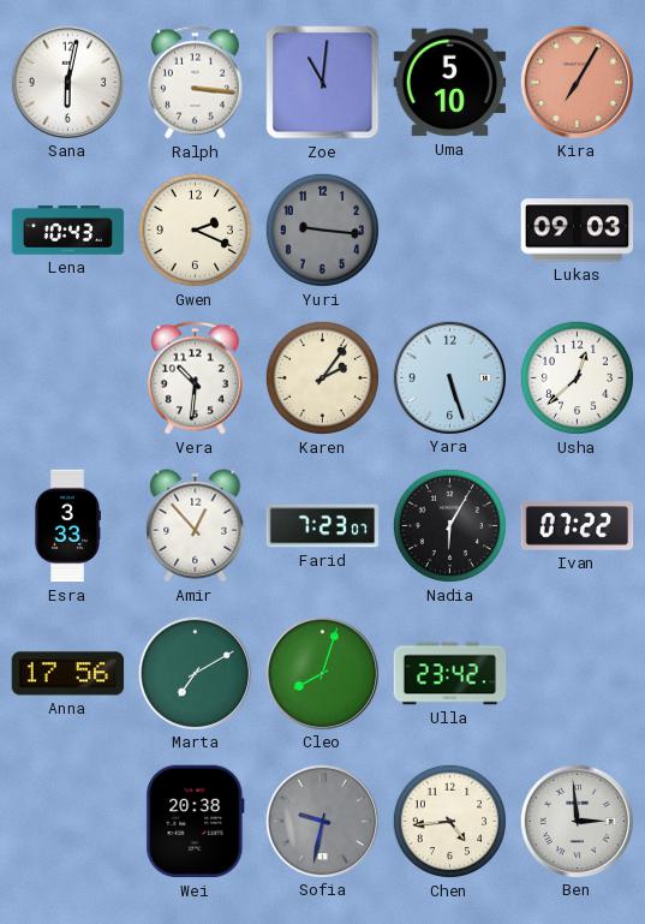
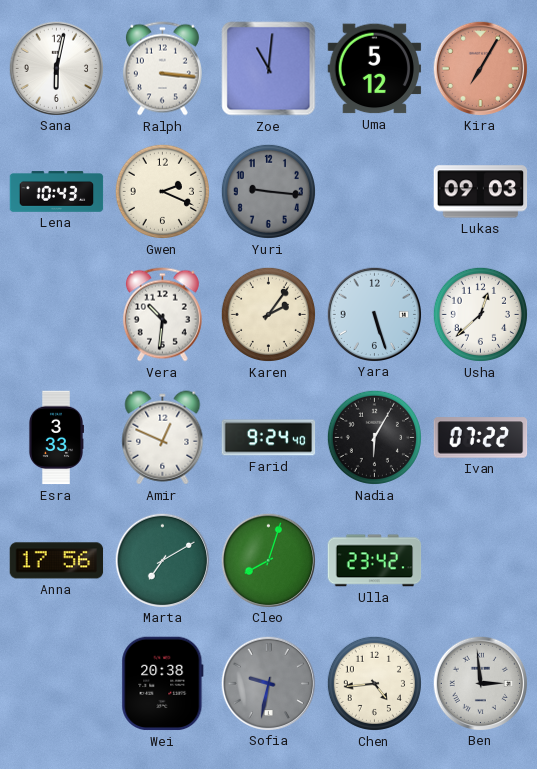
Uma: 5:10 -> 5:12 (375, 69)
Amir: 12:53 -> 12:49 (163, 438)
Farid: 7:23 -> 9:24 (269, 438)
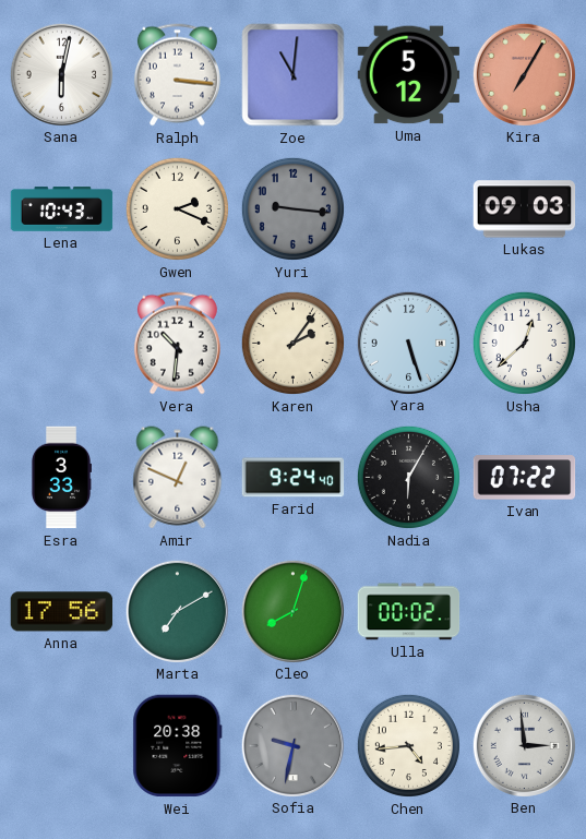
Ulla: 23:42 -> 00:02 (409, 612)
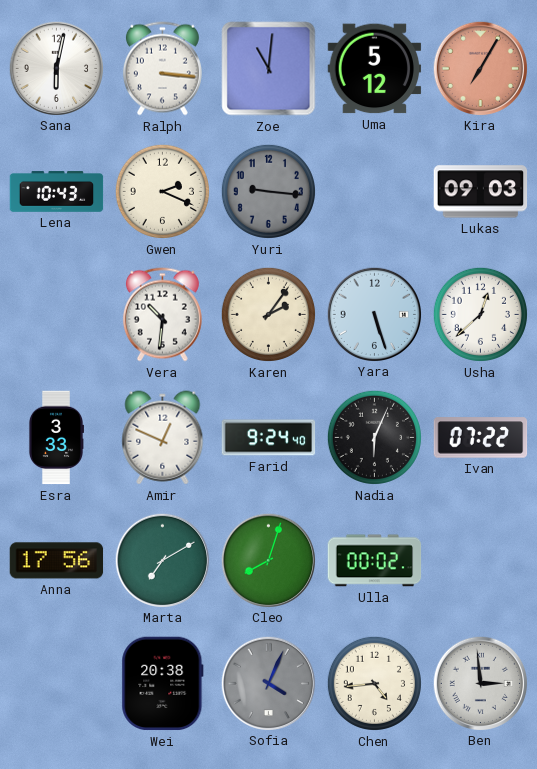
Nadia: 6:05 -> 6:04 (374, 437)
Sofia: 9:32 -> 4:04 (268, 683)
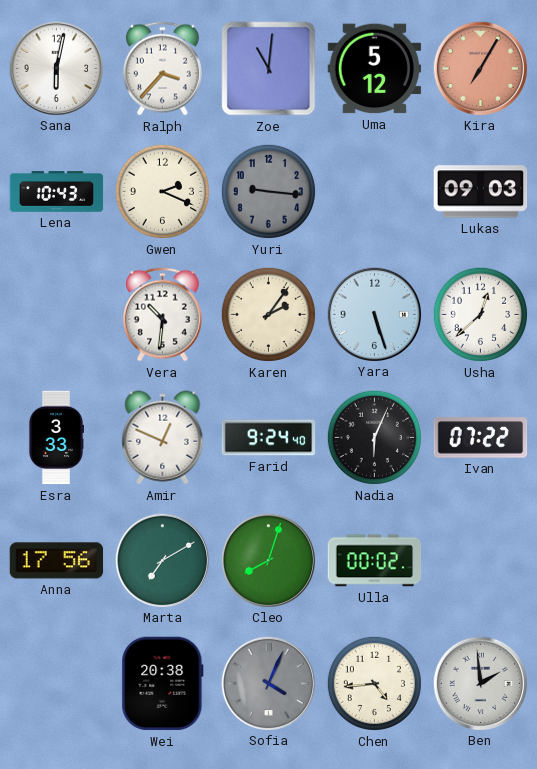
Ralph: 3:16 -> 3:37 (162, 69)
Ben: 2:59 -> 1:59 (480, 683)
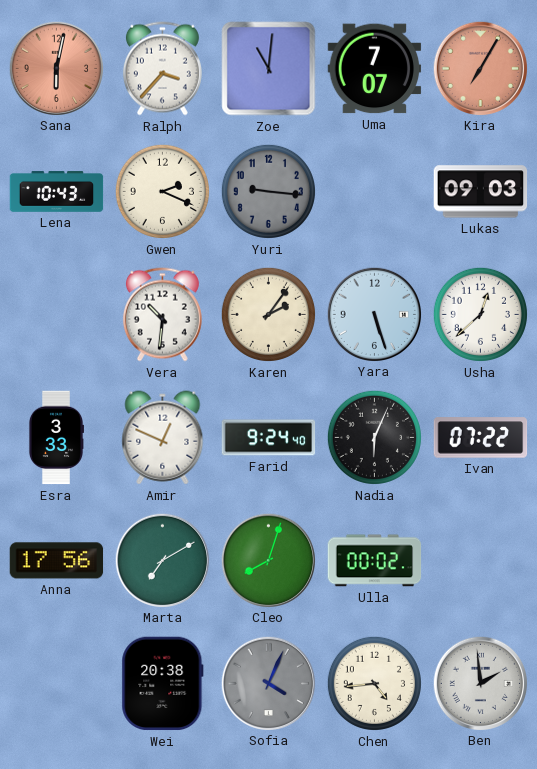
Sana dial: white -> salmon (56, 68)
Uma: 5:12 -> 7:07 (375, 69)
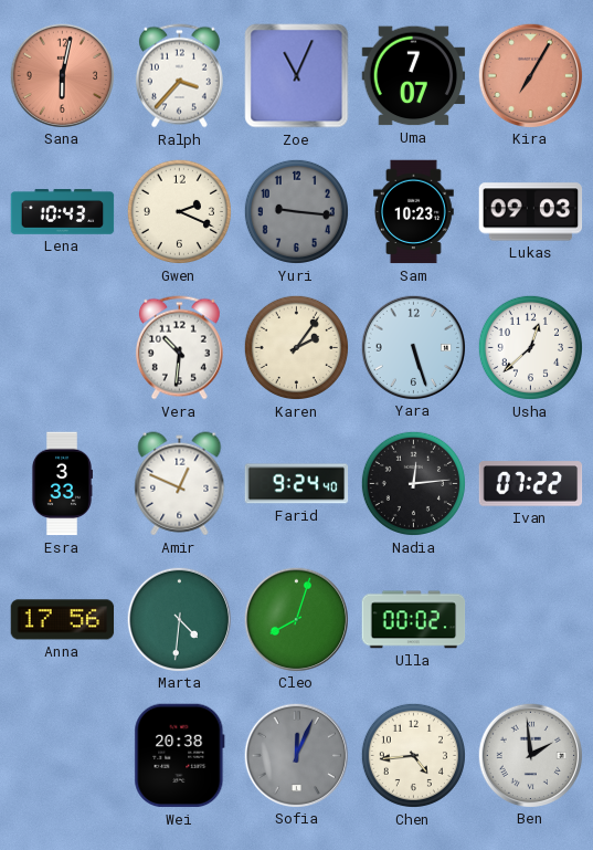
Zoe: 11:01 -> 11:04 (297, 76)
Sam: none -> 10:23 (414, 212)
Nadia: 6:04 -> 12:14 (413, 483)
Marta: 7:10 -> 4:31 (179, 619)
Sofia: 4:04 -> 12:04 (296, 755)
